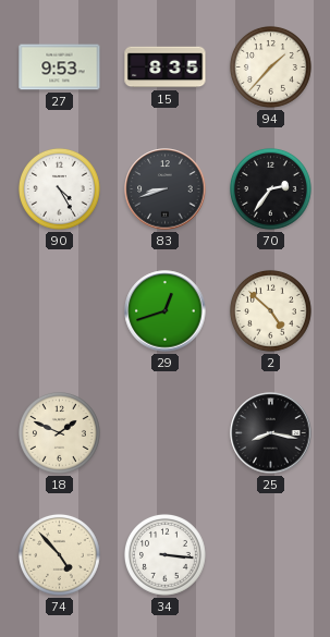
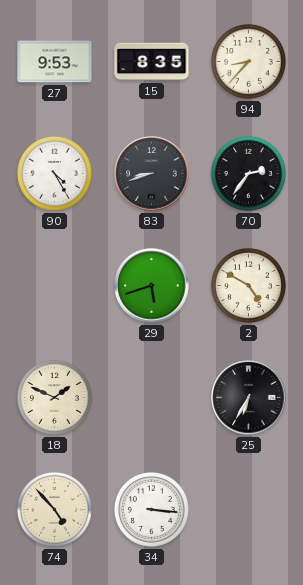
94: 1:37 -> 8:37 (248, 61)
29: 12:42 -> 5:42 (152, 286)
2: 4:52 -> 4:50 (248, 285)
25: 8:17 -> 6:35 (249, 398)
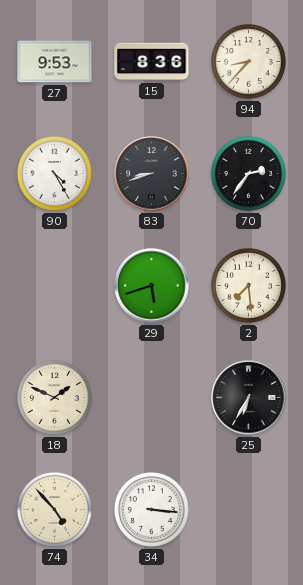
15: 8:35 -> 8:36 (152, 62)
2: 4:50 -> 7:29 (248, 285)
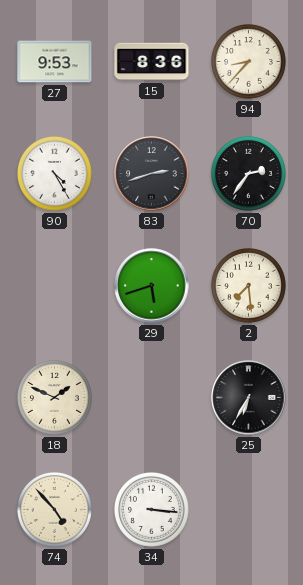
83: 8:42 -> 2:42 (152, 174)
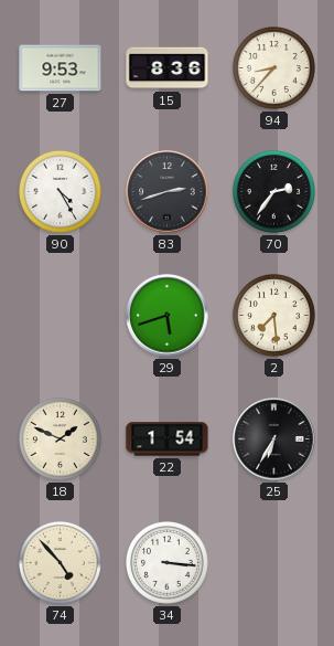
22: none -> 1:54 (168, 440)
